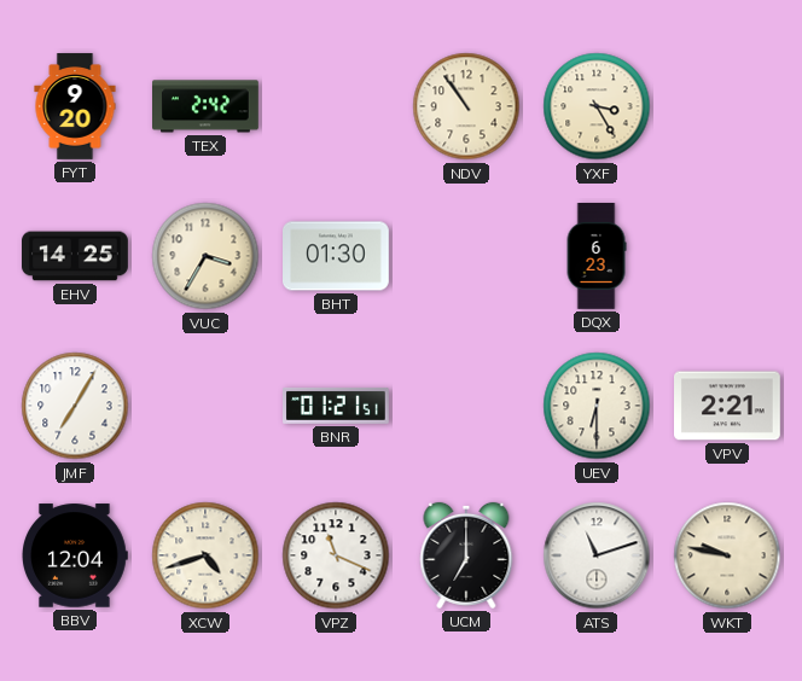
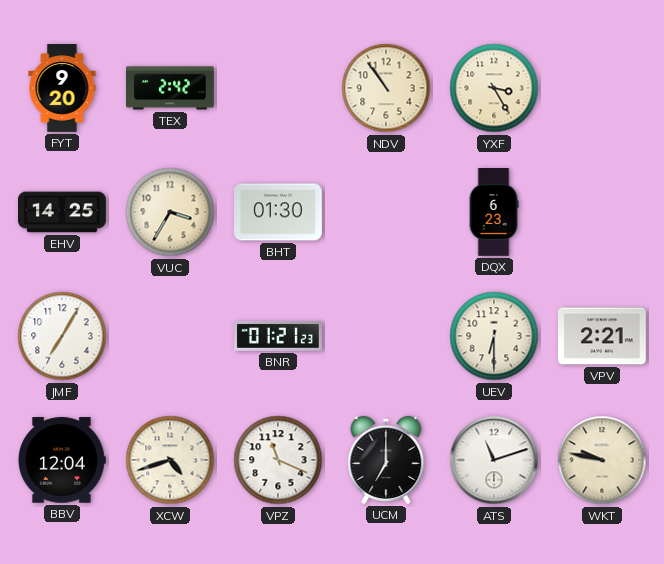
BNR: 01:21:51 -> 01:21:23 (279, 336)
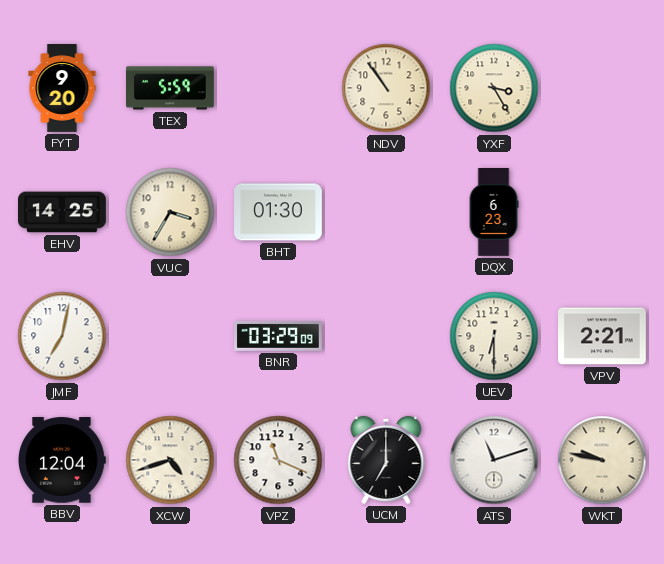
TEX: 2:42 -> 5:59 (171, 88)
JMF: 7:05 -> 7:02 (62, 336)
BNR: 01:21 -> 03:29 (279, 336)
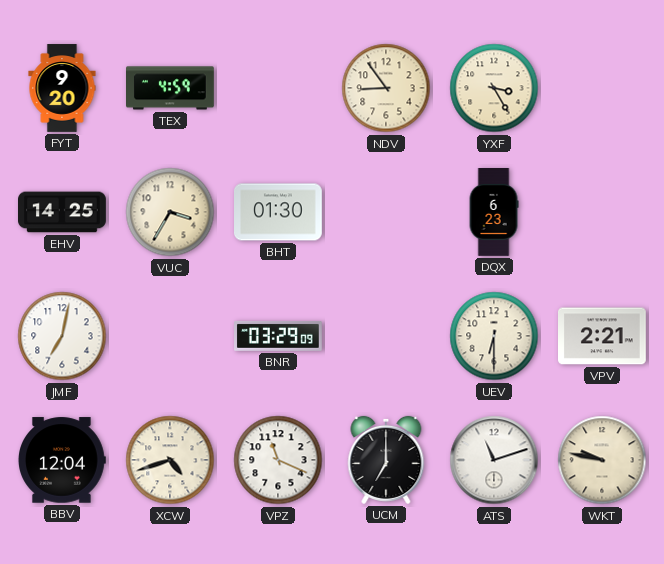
TEX: 5:59 -> 4:59 (171, 88)
NDV: 10:54 -> 8:54 (386, 88)
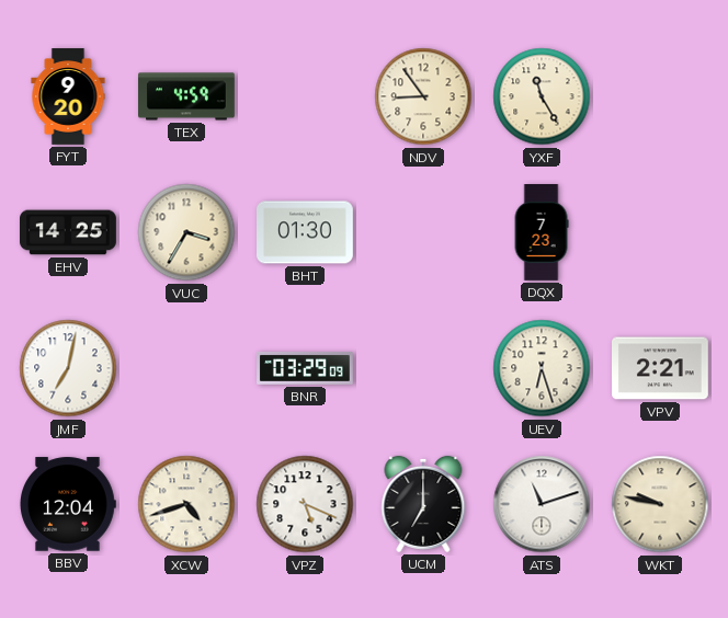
YXF: 3:25 -> 11:25 (542, 96)
DQX: 6:23 -> 7:23 (542, 233)
UEV: 6:30 -> 6:27 (542, 368)
VPZ: 11:19 -> 5:19 (305, 504)
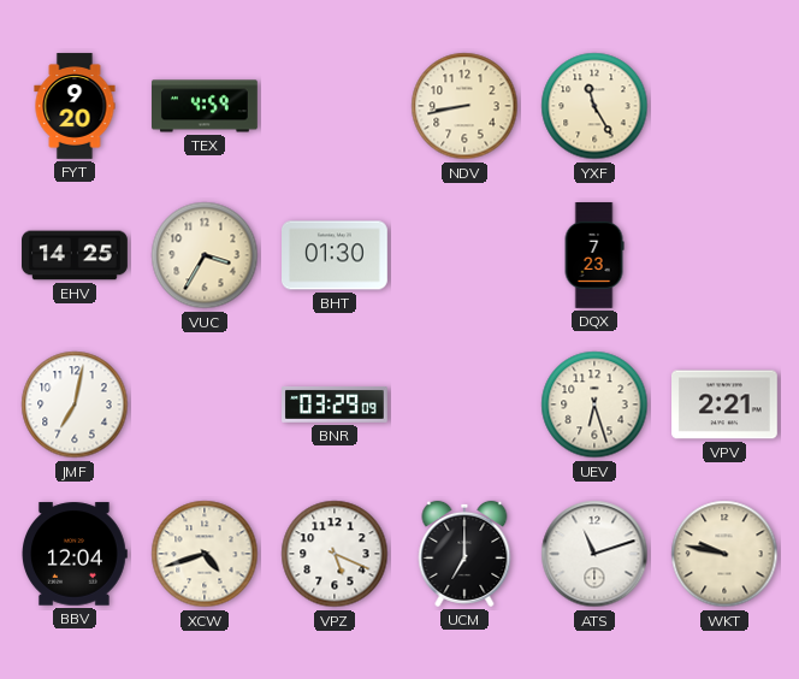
NDV: 8:54 -> 8:43 (464, 106)
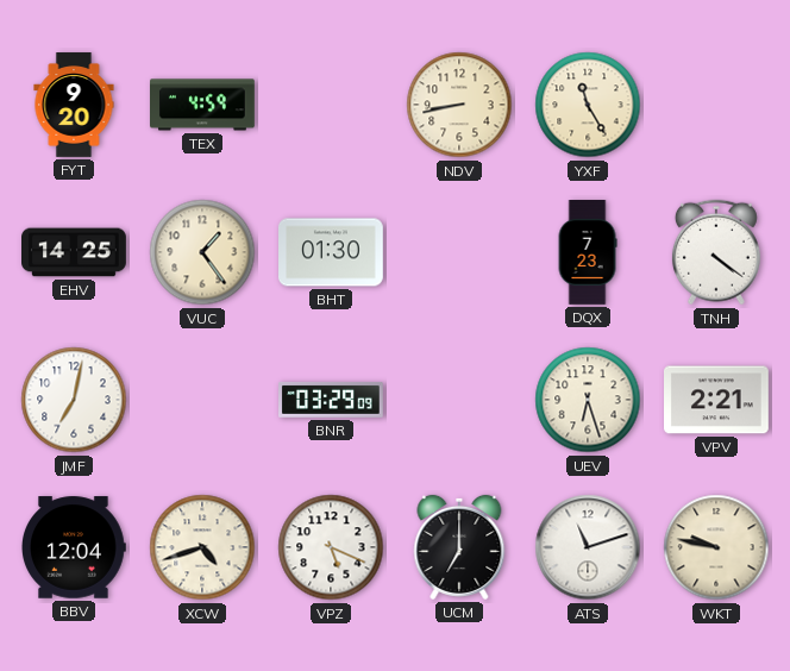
VUC: 3:35 -> 1:24 (202, 252)
TNH: none -> 4:21 (716, 252)
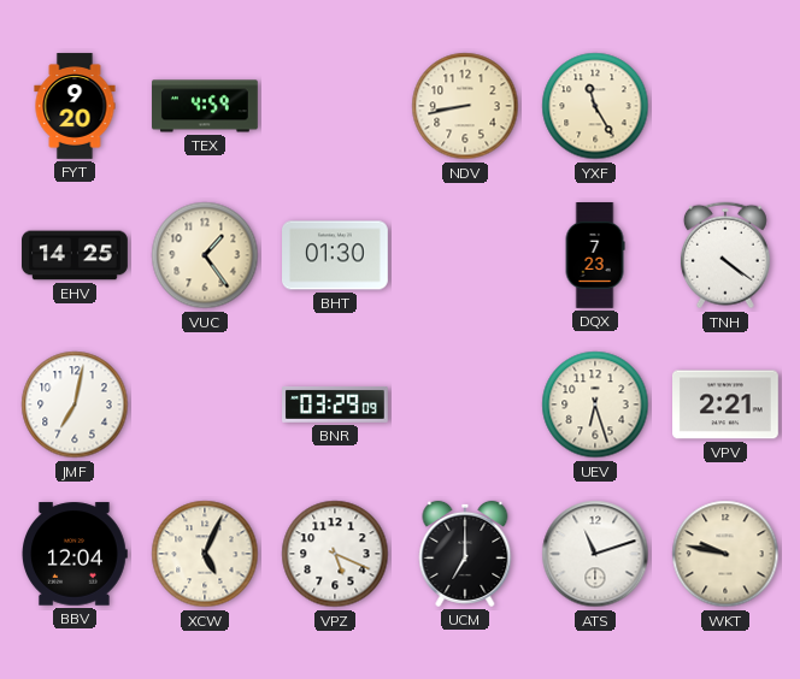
XCW: 4:42 -> 5:04 (205, 554)
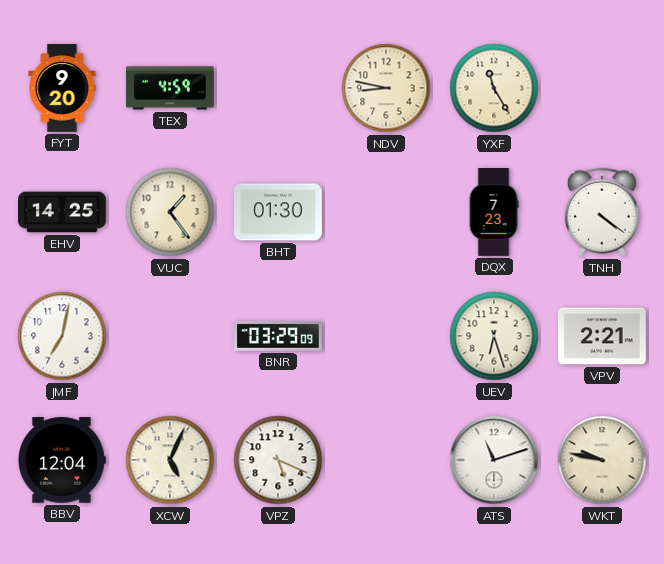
NDV: 8:43 -> 8:47 (386, 88)
UCM: 7:00 -> none (465, 554)
